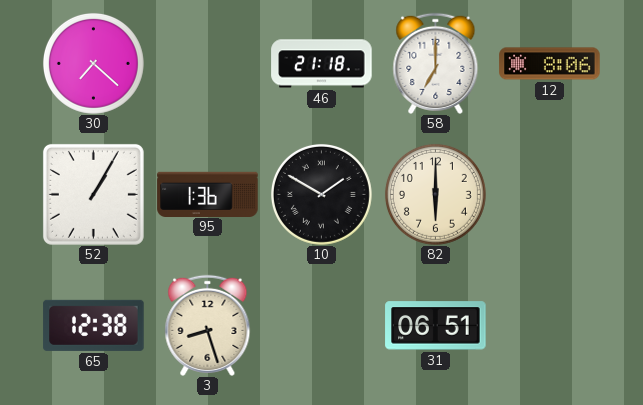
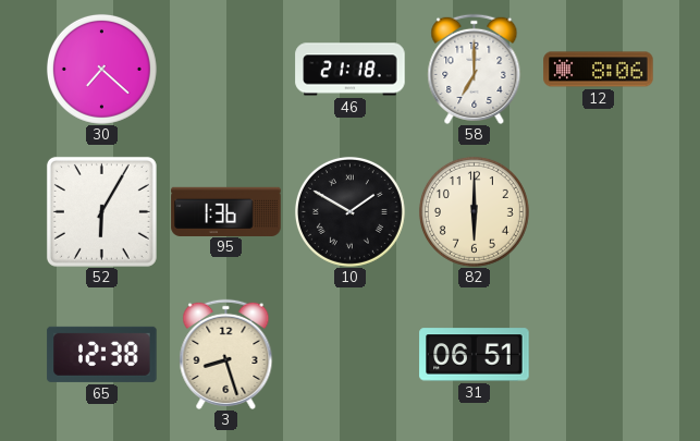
52: 1:05 -> 6:05 (101, 211)
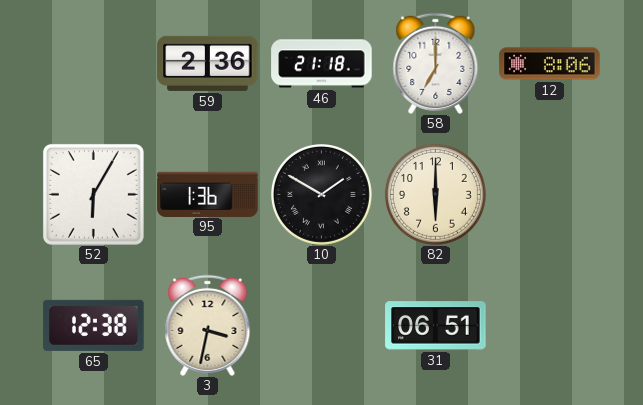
30: 7:22 -> none (101, 69)
59: none -> 2:36 (208, 63)
3: 8:27 -> 3:32 (208, 325)
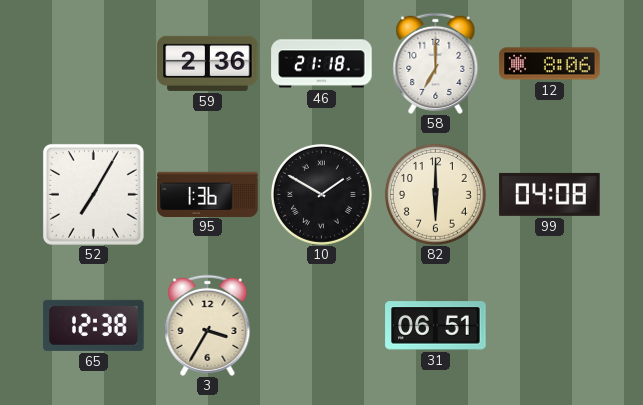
52: 6:05 -> 7:05 (93, 194)
99: none -> 04:08 (550, 194)
3: 3:32 -> 3:35 (208, 325)
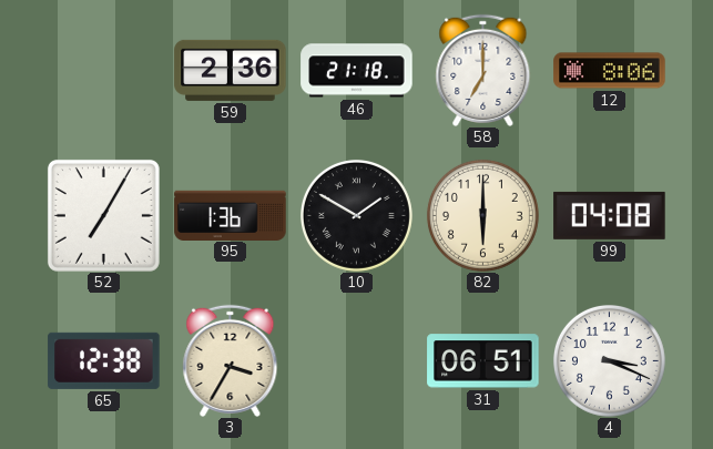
4: none -> 3:19 (609, 360)
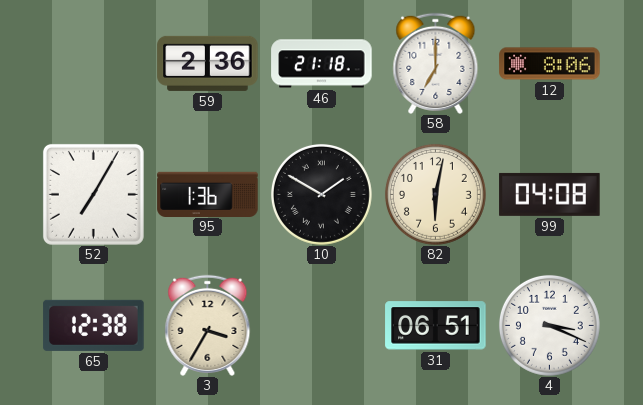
82: 6:00 -> 6:02 (435, 194)
